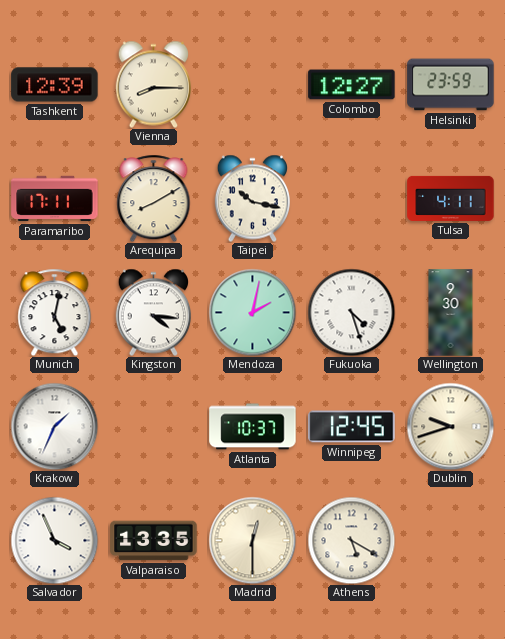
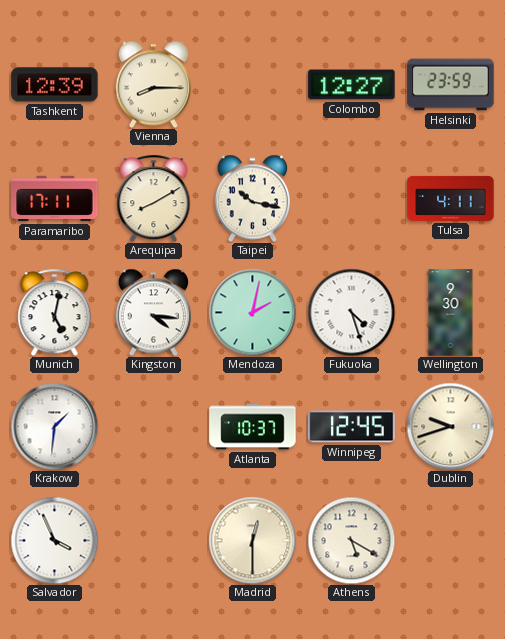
Krakow: 1:34 -> 1:31 (54, 426)
Valparaiso: 13:35 -> none (154, 541)
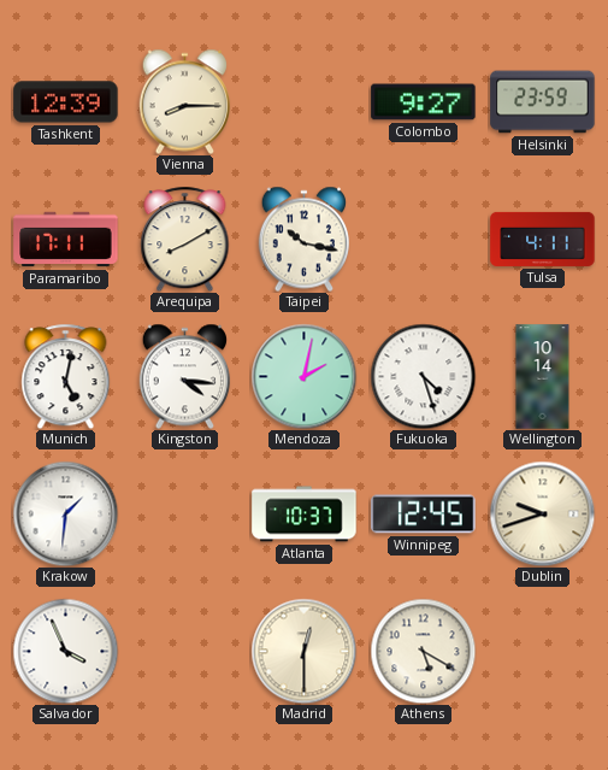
Colombo: 12:27 -> 9:27 (424, 102)
Wellington: 9:30 -> 10:14 (543, 377)
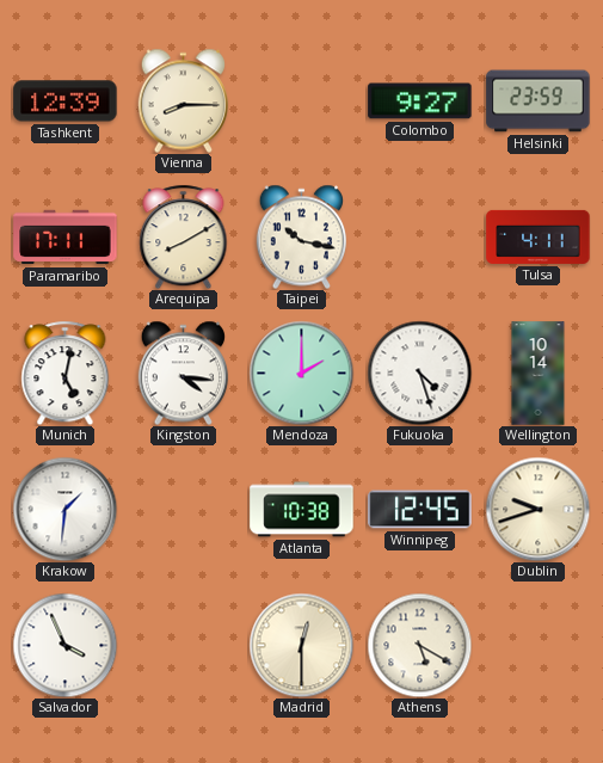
Mendoza: 2:02 -> 2:00 (301, 373)
Atlanta: 10:37 -> 10:38 (302, 510)
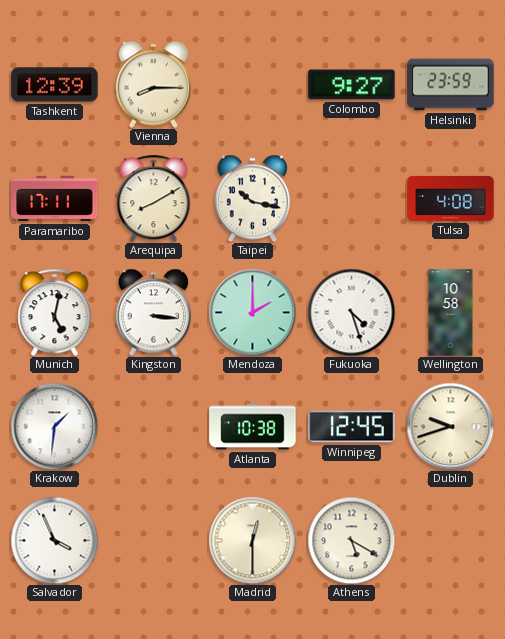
Tulsa: 4:11 -> 4:08 (451, 198)
Kingston: 4:16 -> 3:16 (153, 312)
Wellington: 10:14 -> 10:58 (451, 313)
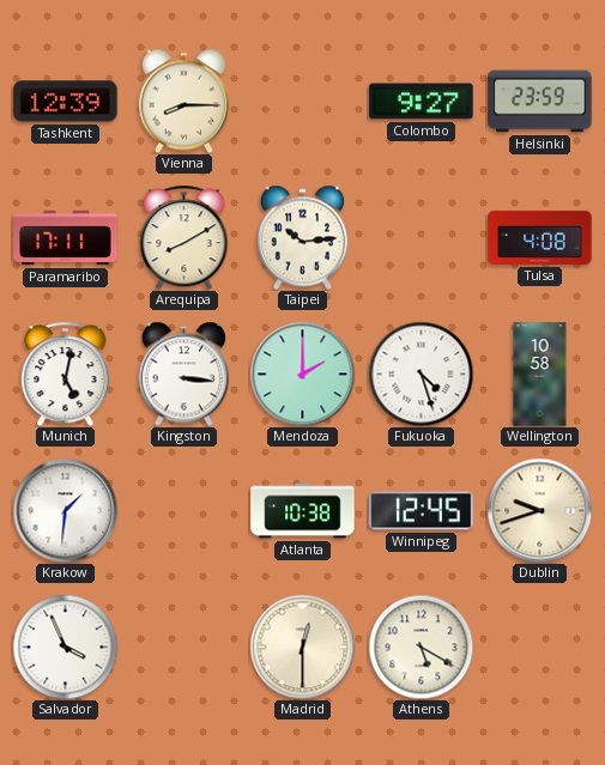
Taipei: 10:17 -> 10:14 (302, 237)
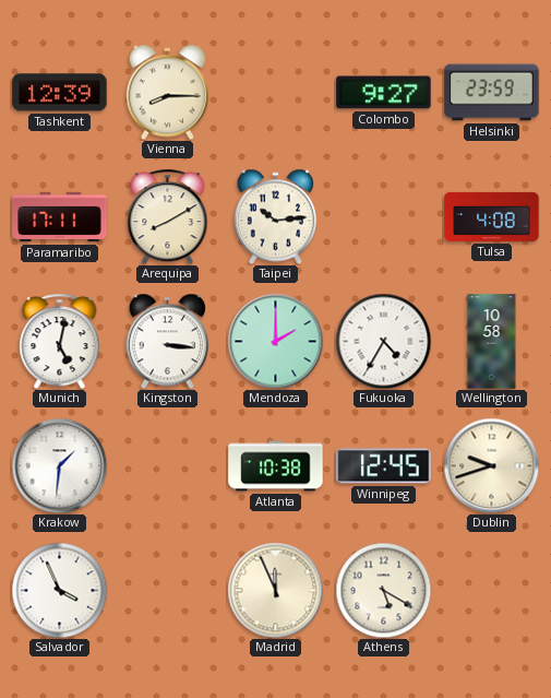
Fukuoka: 4:27 -> 4:35 (383, 341)
Madrid: 12:30 -> 11:56 (275, 590)
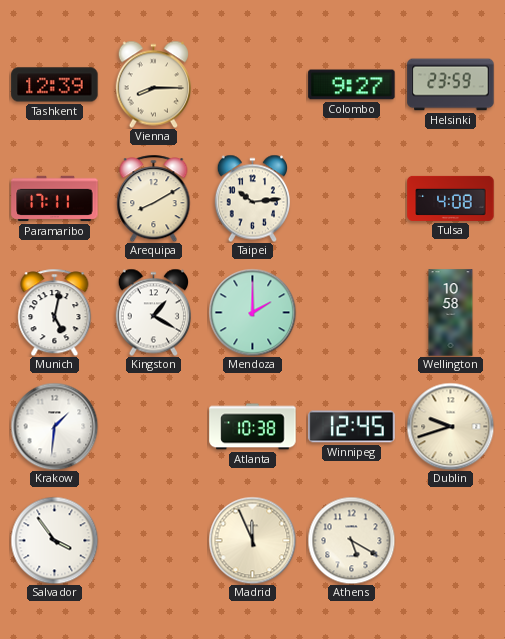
Kingston: 3:16 -> 1:20 (153, 312)
Fukuoka: 4:35 -> none (383, 341)
Salvador: 3:56 -> 3:54 (54, 540)
